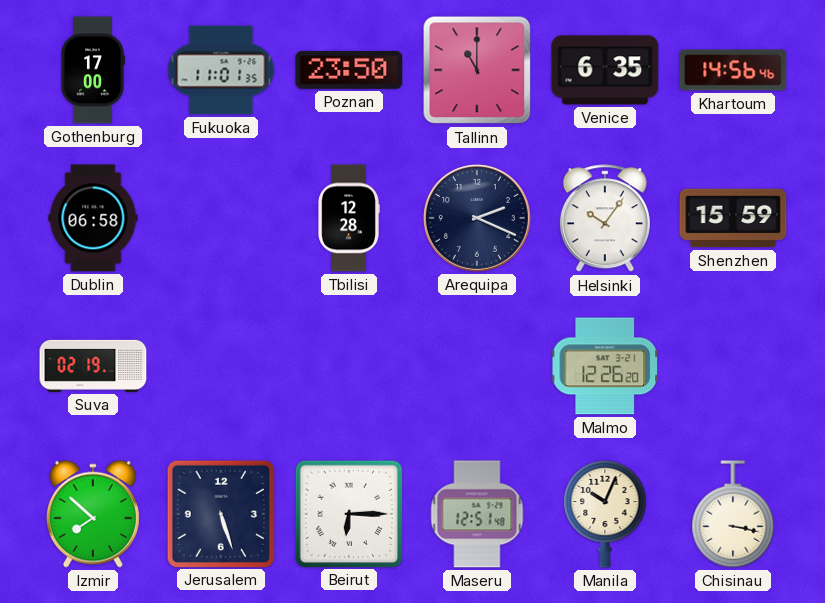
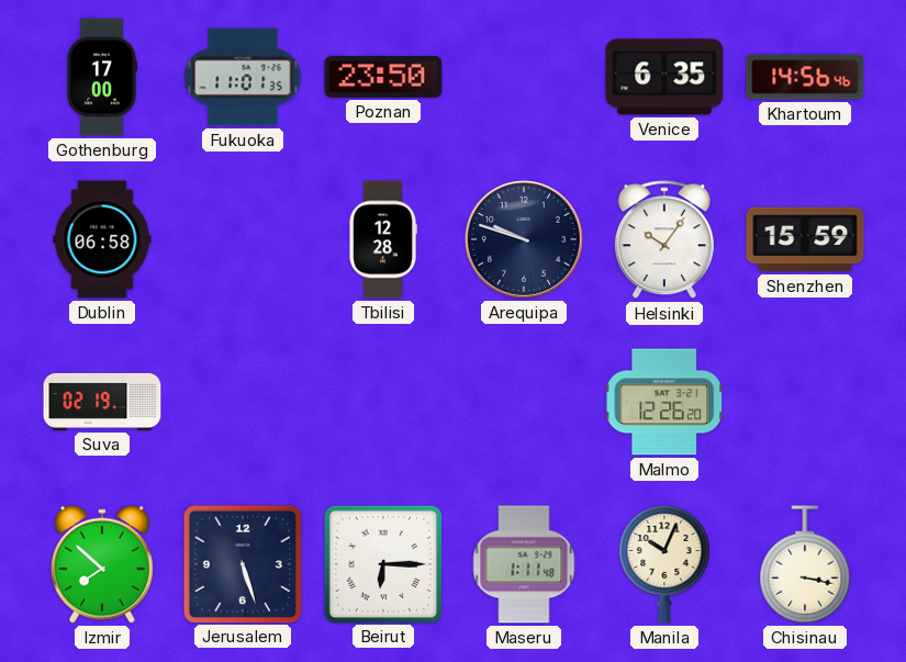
Tallinn: 11:00 -> none (477, 70)
Arequipa: 2:19 -> 9:48 (524, 239)
Maseru: 12:51 -> 1:11 (524, 564)
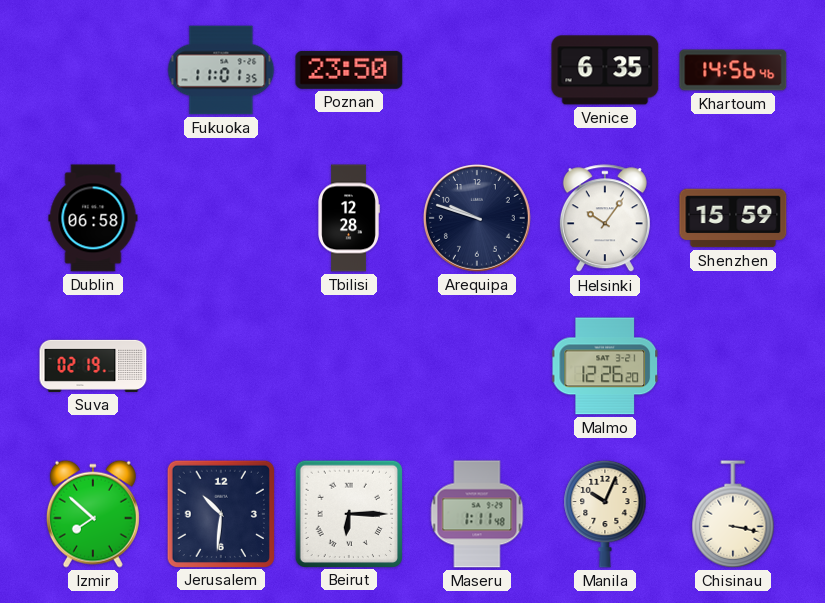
Gothenburg: 17:00 -> none (102, 77)
Jerusalem: 5:27 -> 10:31 (220, 513)
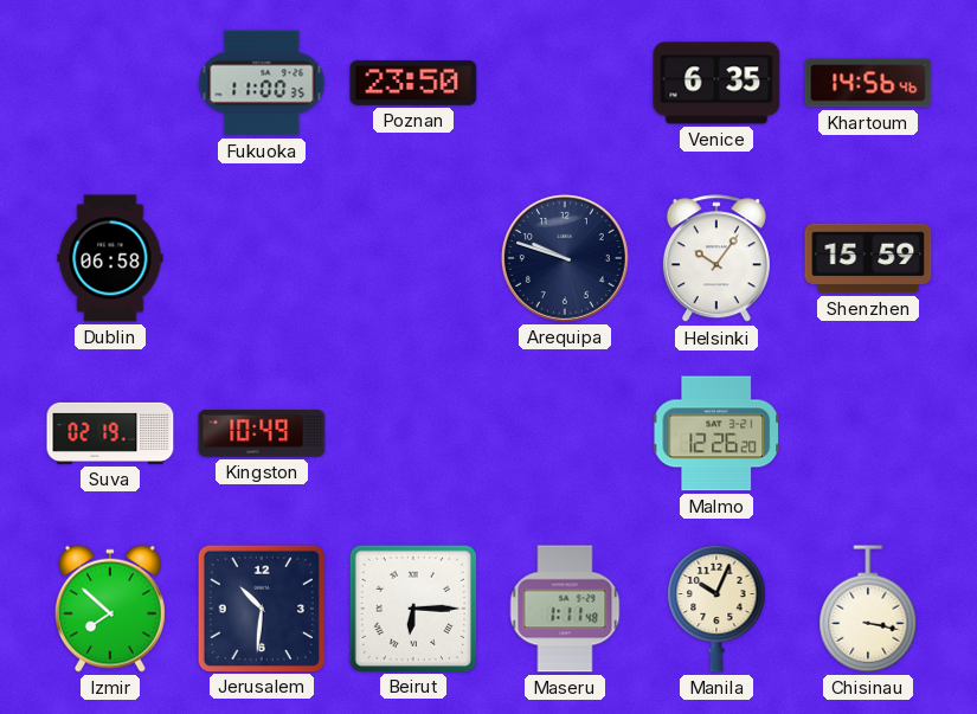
Fukuoka: 11:01 -> 11:00 (262, 83)
Tbilisi: 12:28 -> none (349, 218)
Kingston: none -> 10:49 (262, 433)
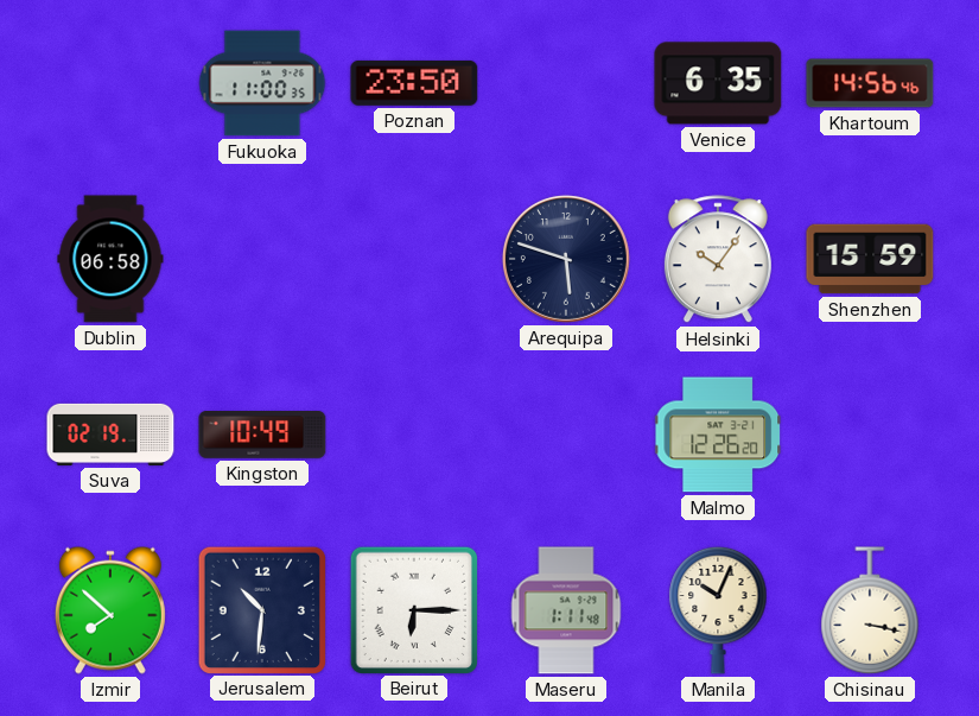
Arequipa: 9:48 -> 5:48 (566, 259)
